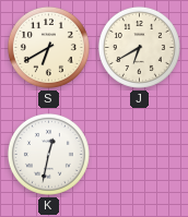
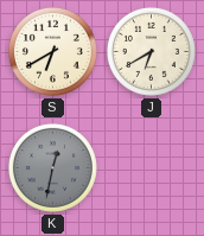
K dial: white -> grey (52, 167)
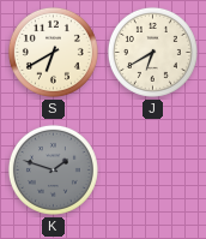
K: 12:32 -> 1:48 (53, 169)
